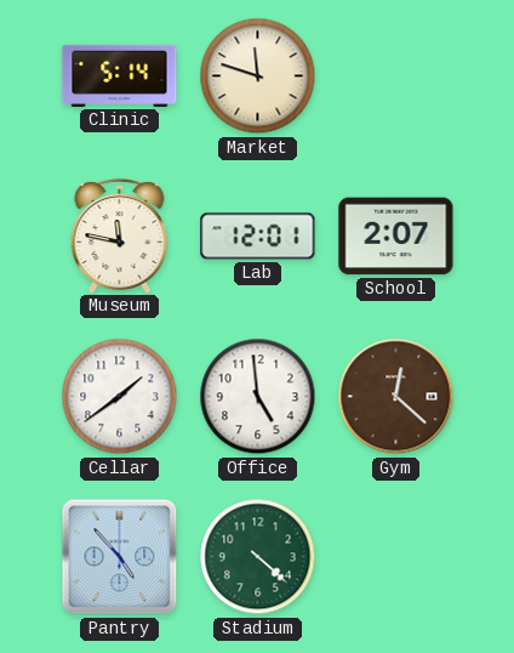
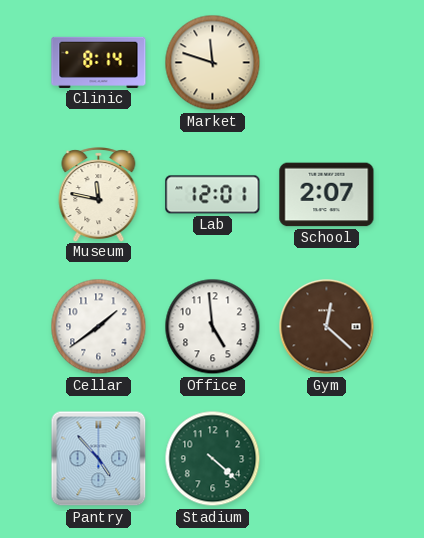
Clinic: 5:14 -> 8:14 (99, 62)
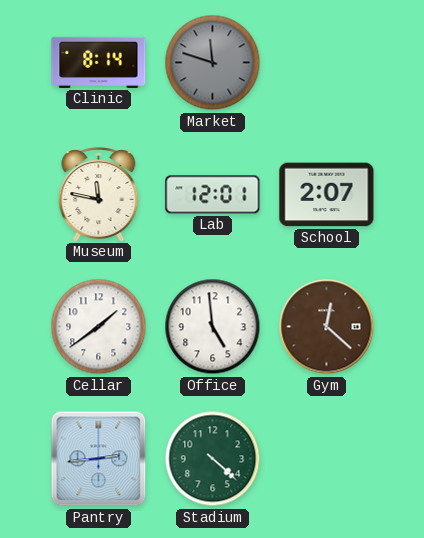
Market dial: cream -> grey (213, 63)
Pantry: 4:53 -> 2:44 (99, 459)
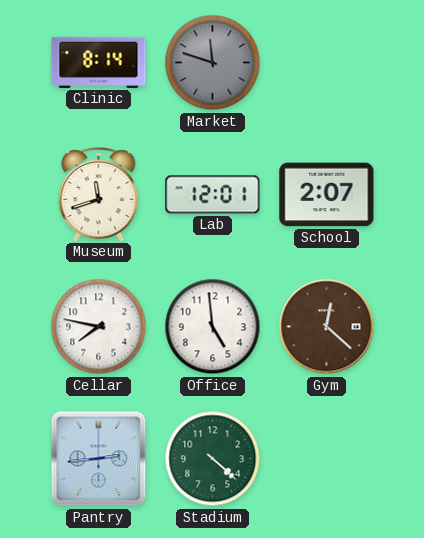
Museum: 11:47 -> 11:42 (99, 194)
Cellar: 1:39 -> 7:47 (99, 327)
